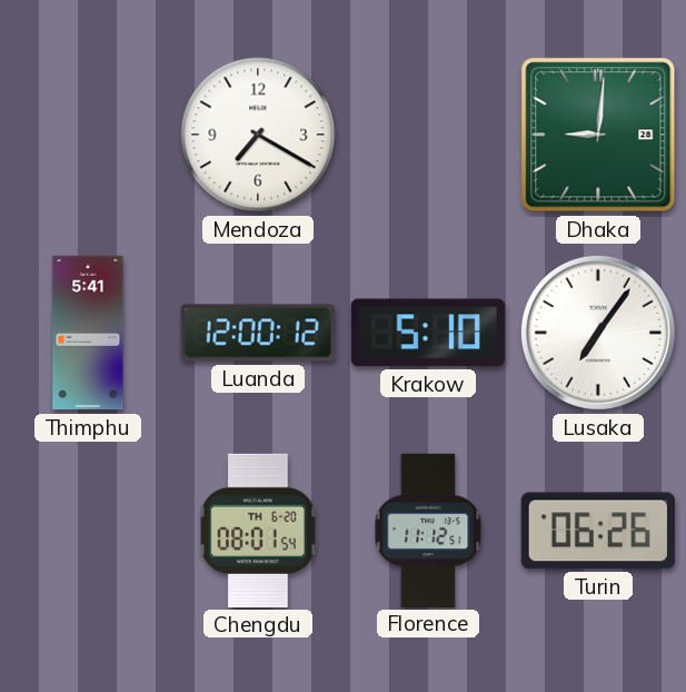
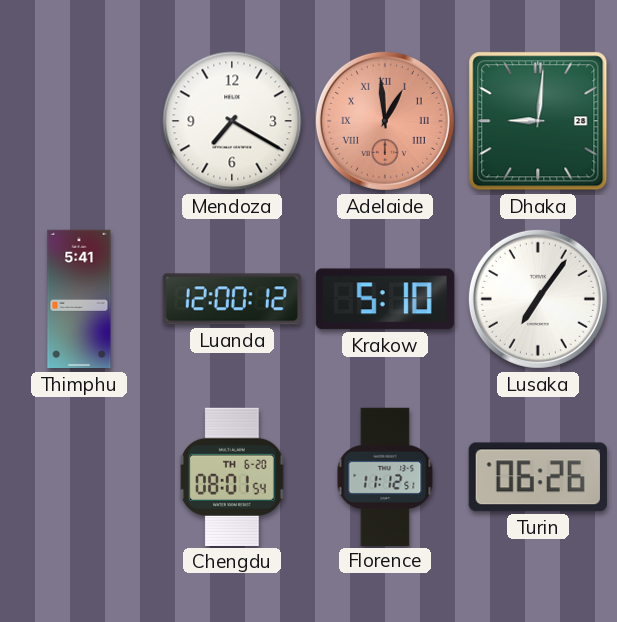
Adelaide: none -> 12:59 (385, 121)
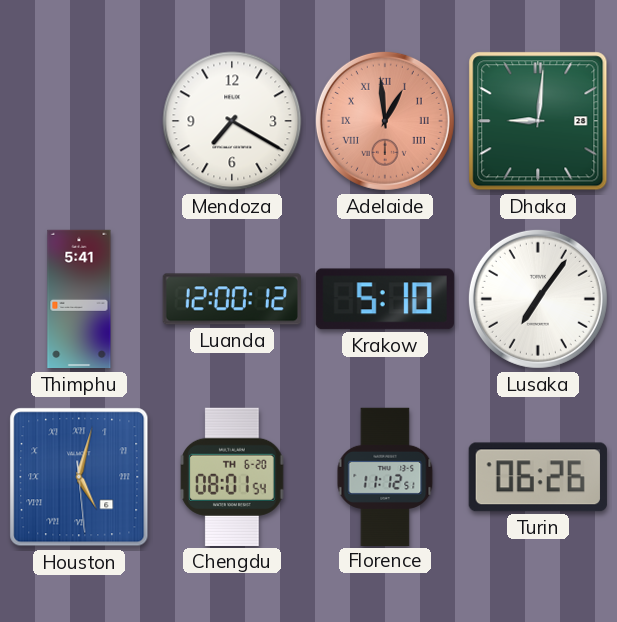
Houston: none -> 5:02 (79, 477)
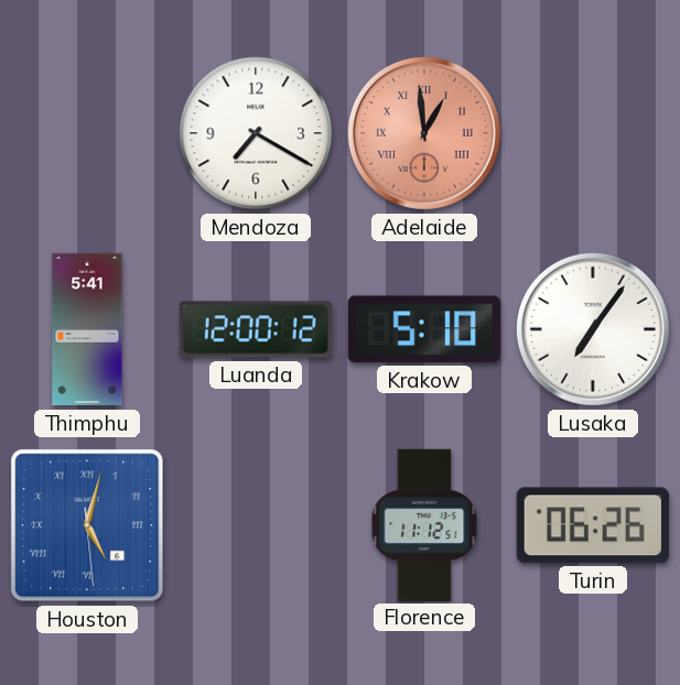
Dhaka: 9:01 -> none (538, 121)
Chengdu: 08:01 -> none (232, 477)
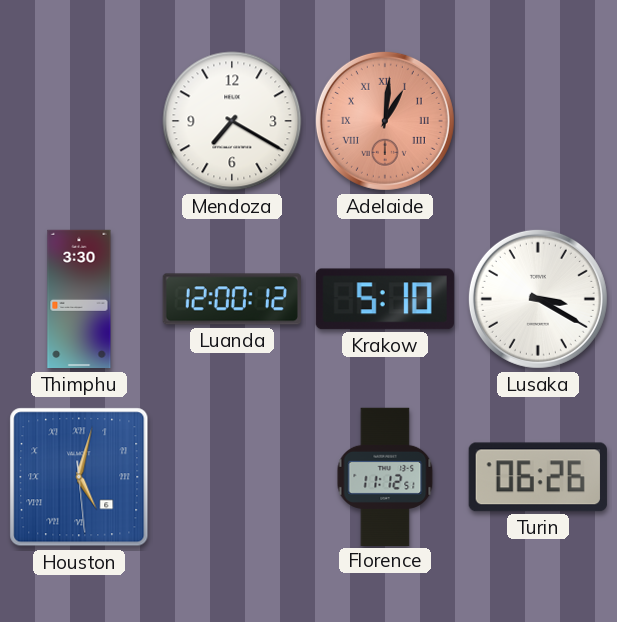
Adelaide: 12:59 -> 1:01 (385, 121)
Thimphu: 5:41 -> 3:30 (79, 299)
Lusaka: 7:06 -> 3:20 (538, 299)
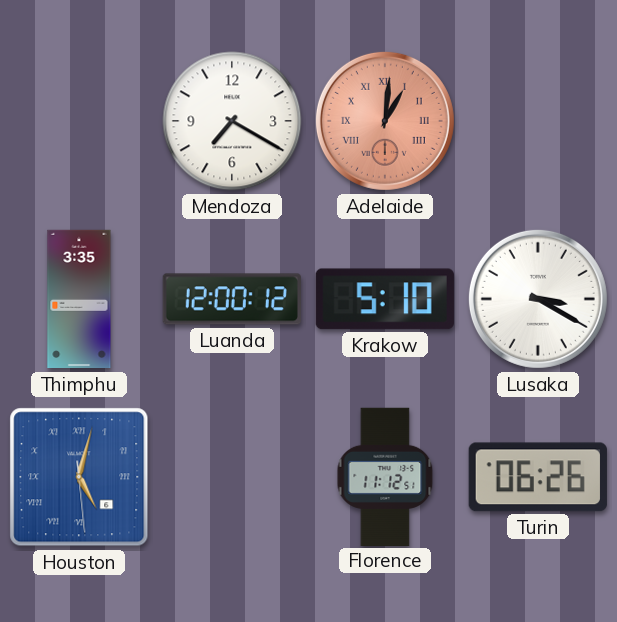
Thimphu: 3:30 -> 3:35 (79, 299)
